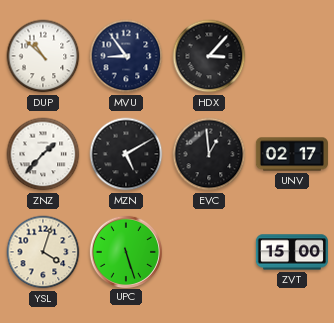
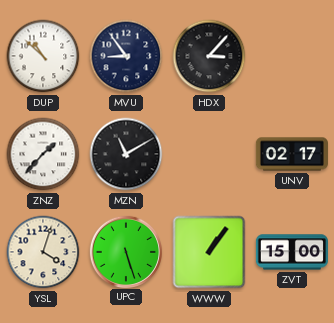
MZN: 5:10 -> 11:10 (126, 154)
EVC: 12:59 -> none (209, 154)
WWW: none -> 1:06 (209, 252)
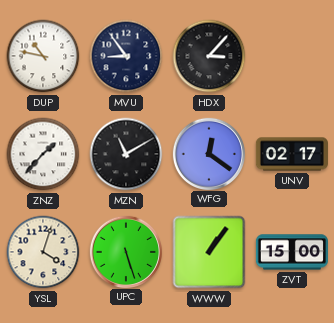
DUP: 10:52 -> 10:47 (43, 56)
WFG: none -> 12:21 (208, 153)
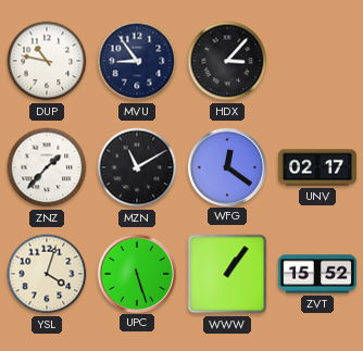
ZVT: 15:00 -> 15:52 (317, 274)
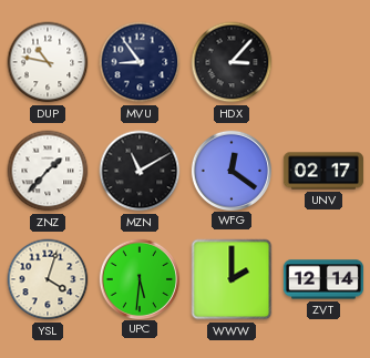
UPC: 5:27 -> 5:31 (138, 278)
WWW: 1:06 -> 2:00 (232, 279)
ZVT: 15:52 -> 12:14 (323, 279)
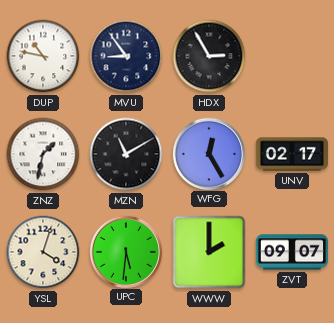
HDX: 3:07 -> 2:55 (209, 56)
ZNZ: 1:37 -> 1:32 (43, 154)
WFG: 12:21 -> 12:25 (208, 153)
ZVT: 12:14 -> 09:07 (292, 252)
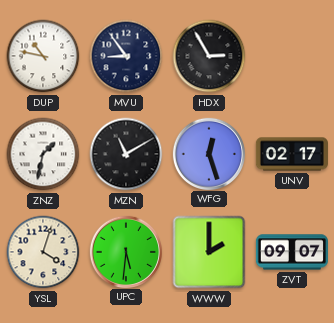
WFG: 12:25 -> 12:27 (208, 153)
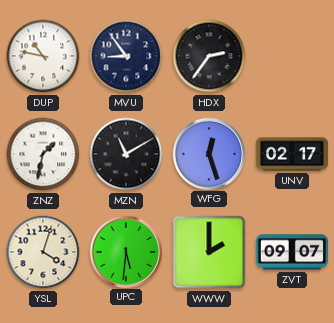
HDX: 2:55 -> 2:36 (209, 56)
